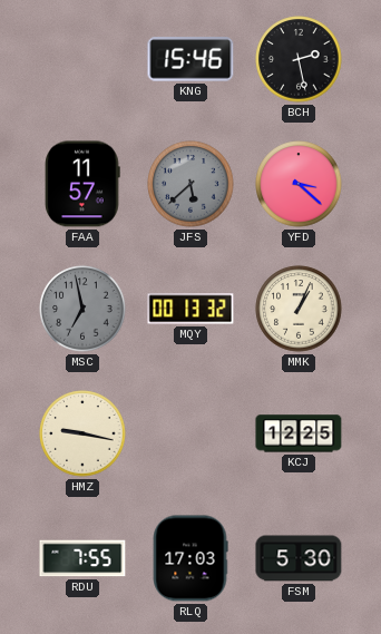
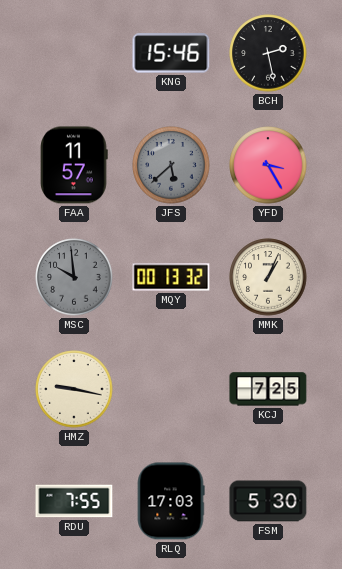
YFD: 3:22 -> 3:25 (268, 165)
MSC: 6:58 -> 9:59 (74, 277)
KCJ: 12:25 -> 7:25 (268, 389)
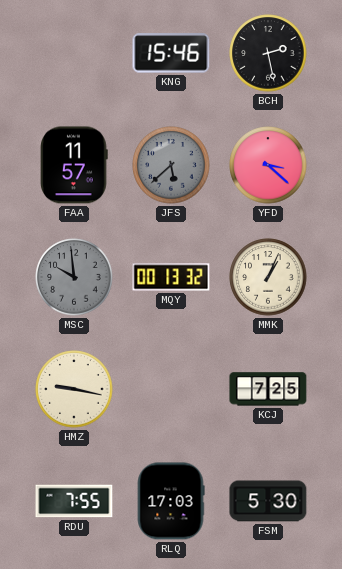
YFD: 3:25 -> 3:22 (268, 165)
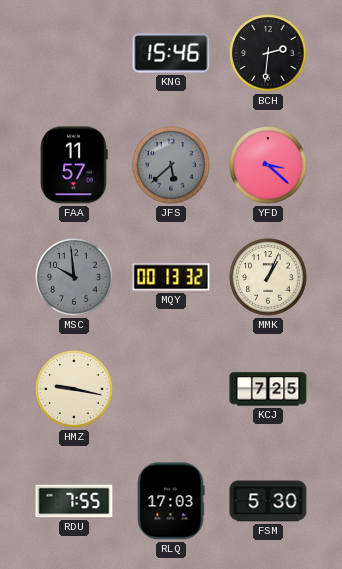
BCH: 2:28 -> 2:31 (268, 53)
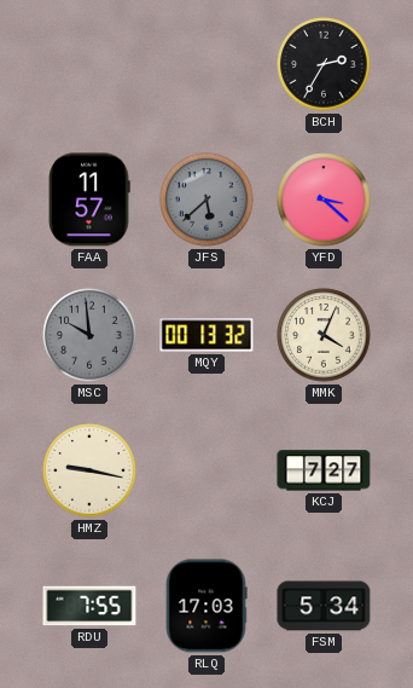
KNG: 15:46 -> none (171, 53)
BCH: 2:31 -> 2:35 (324, 64)
MMK: 1:04 -> 4:04 (324, 335)
KCJ: 7:25 -> 7:27 (324, 470)
FSM: 5:30 -> 5:34 (324, 606)
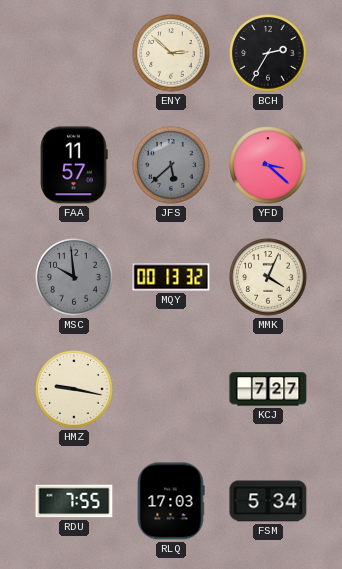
ENY: none -> 2:52 (171, 53)
